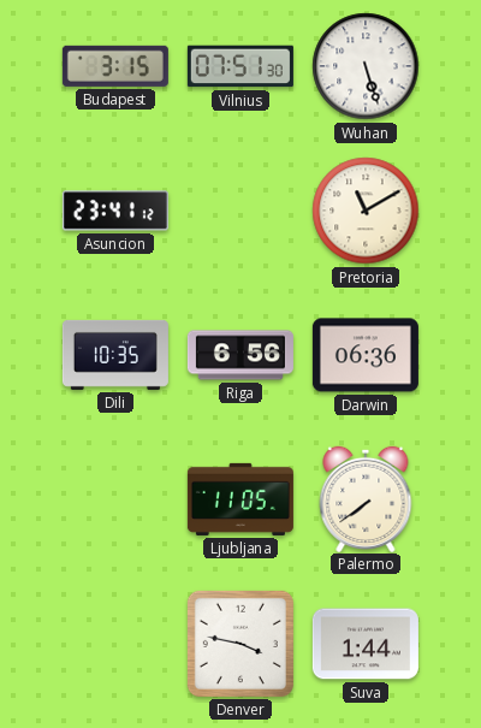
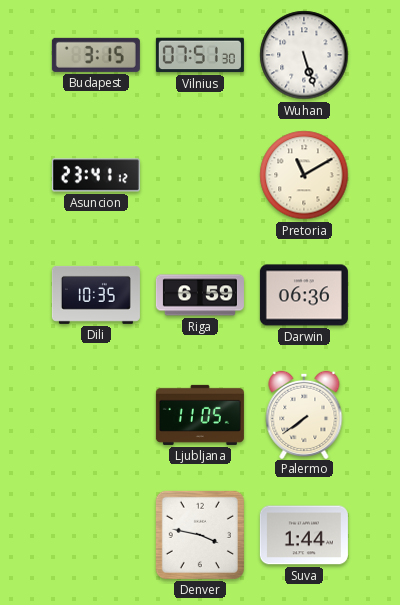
Riga: 6:56 -> 6:59 (200, 295)
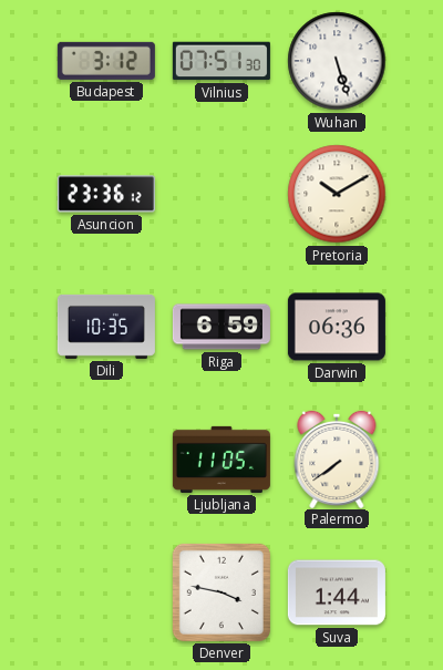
Budapest: 3:15 -> 3:12 (106, 61)
Asuncion: 23:41 -> 23:36 (106, 194)
Pretoria: 11:10 -> 10:10 (337, 194)
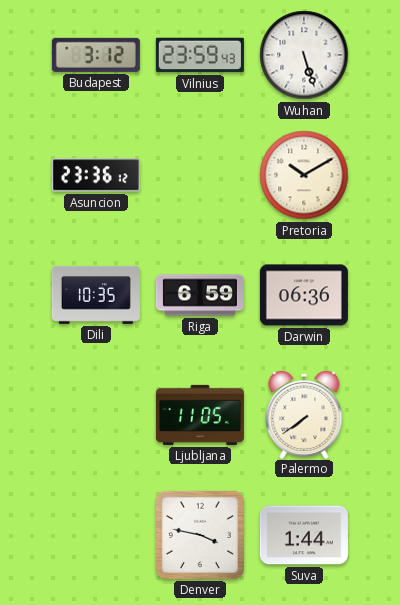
Vilnius: 07:51 -> 23:59 (200, 55)
